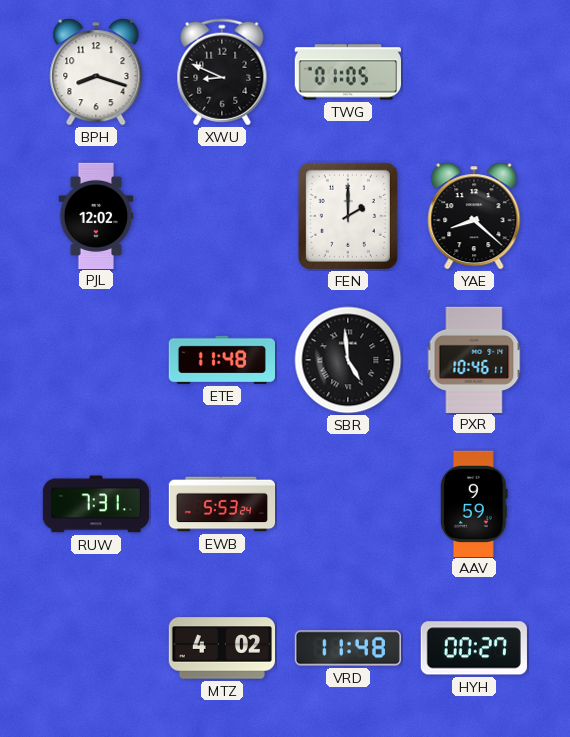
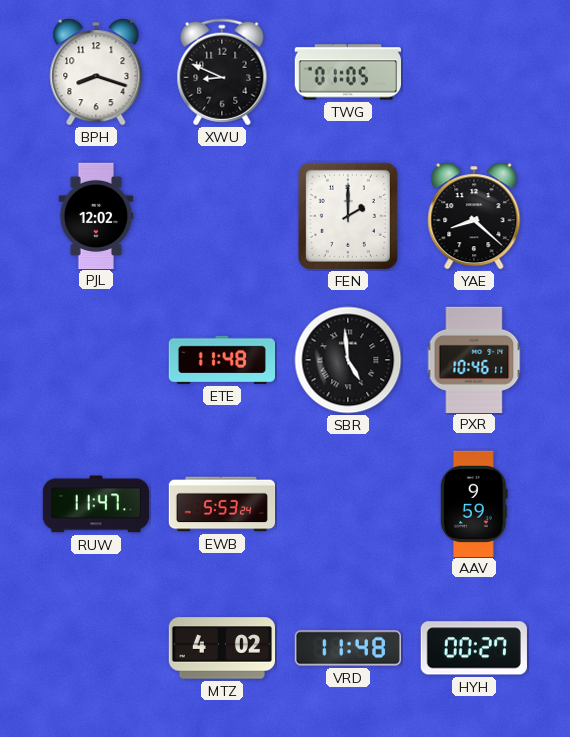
RUW: 7:31 -> 11:47 (96, 504)
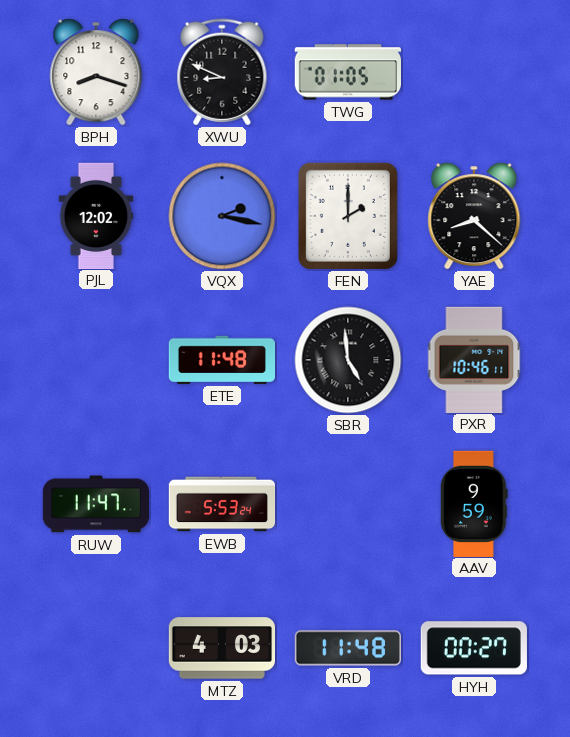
VQX: none -> 2:17 (222, 216)
MTZ: 4:02 -> 4:03 (221, 648)
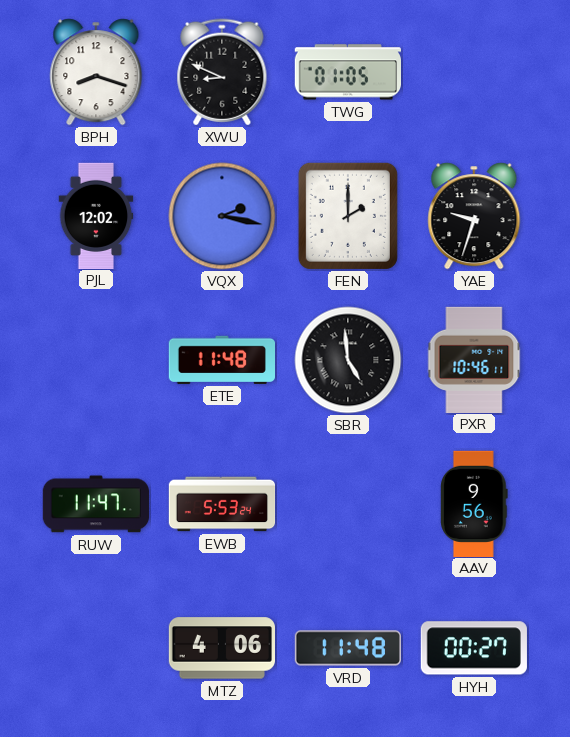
YAE: 8:22 -> 9:33 (474, 216)
AAV: 9:59 -> 9:56 (475, 503)
MTZ: 4:03 -> 4:06 (221, 648)
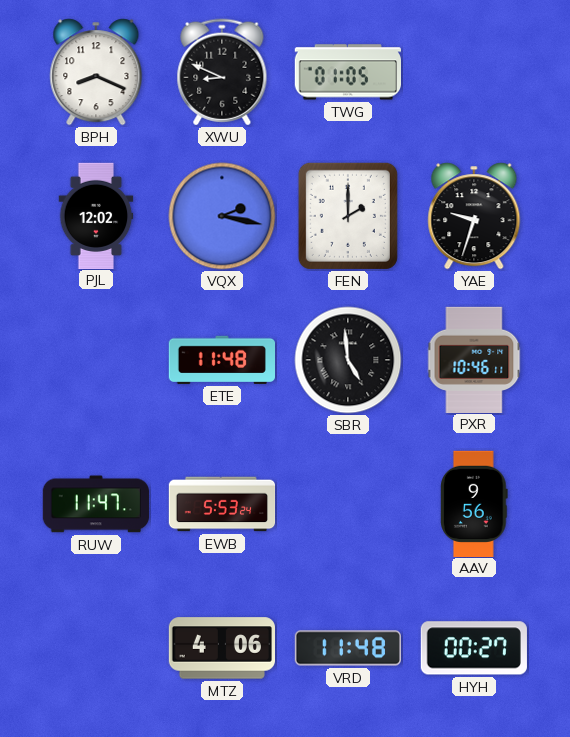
BPH: 8:18 -> 8:19 (96, 72)
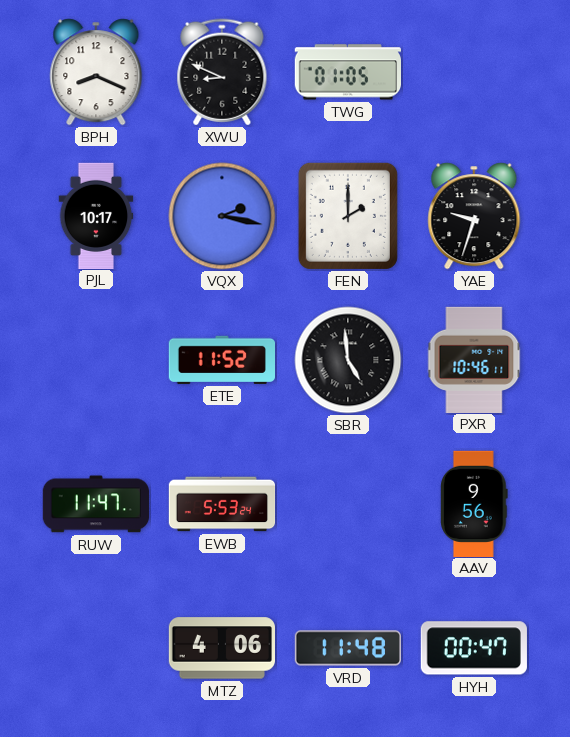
PJL: 12:02 -> 10:17 (96, 215)
ETE: 11:48 -> 11:52 (221, 360)
HYH: 00:27 -> 00:47 (474, 648)
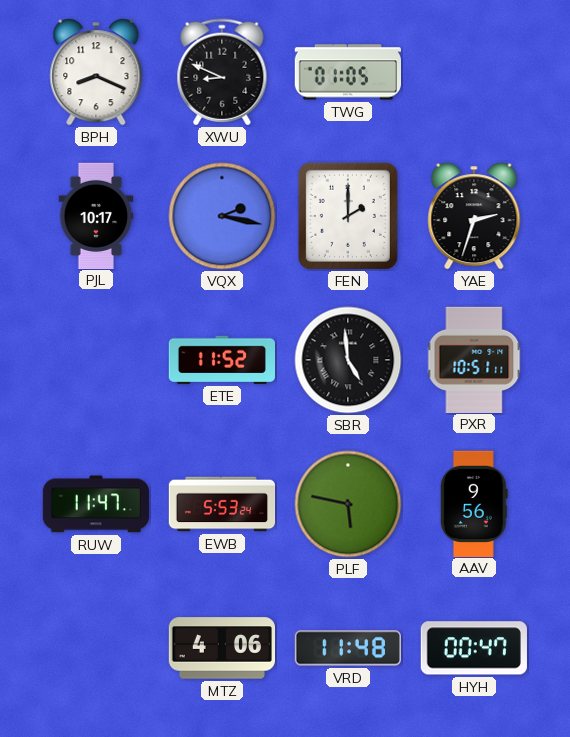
YAE: 9:33 -> 2:33 (474, 216)
PXR: 10:46 -> 10:51 (474, 359)
PLF: none -> 5:47 (348, 504)
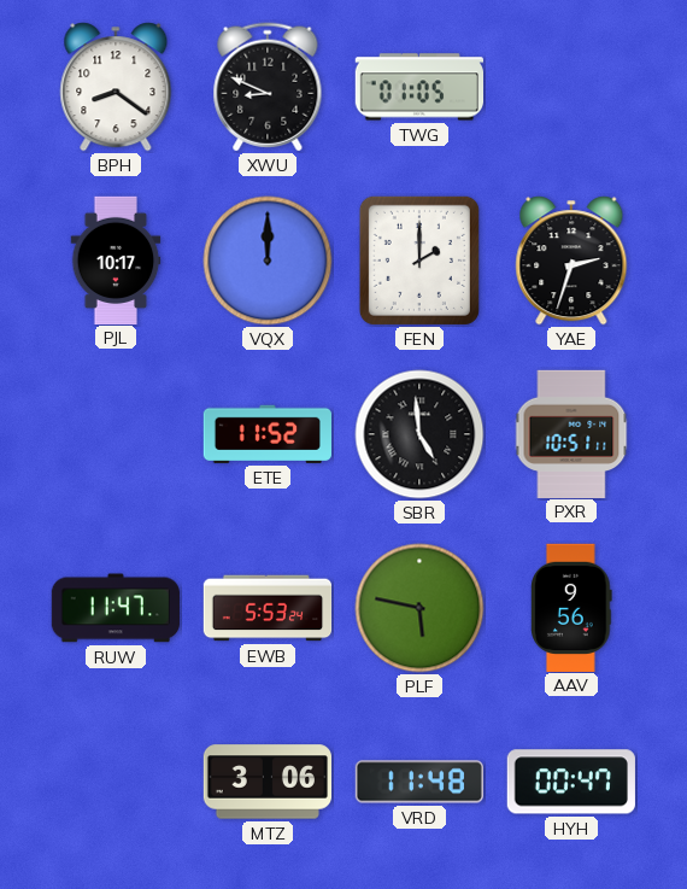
BPH: 8:19 -> 8:21 (116, 87)
VQX: 2:17 -> 12:00 (268, 261)
MTZ: 4:06 -> 3:06 (266, 782)
